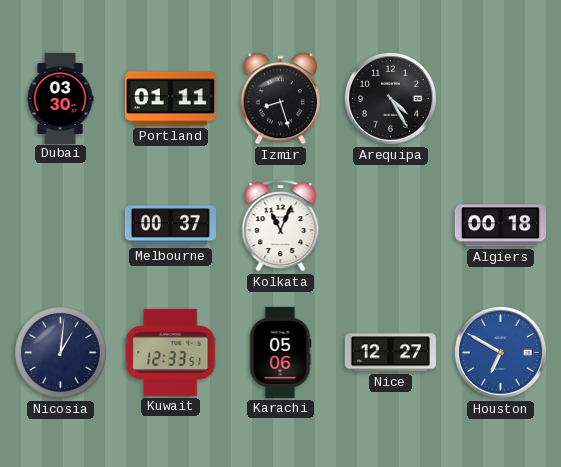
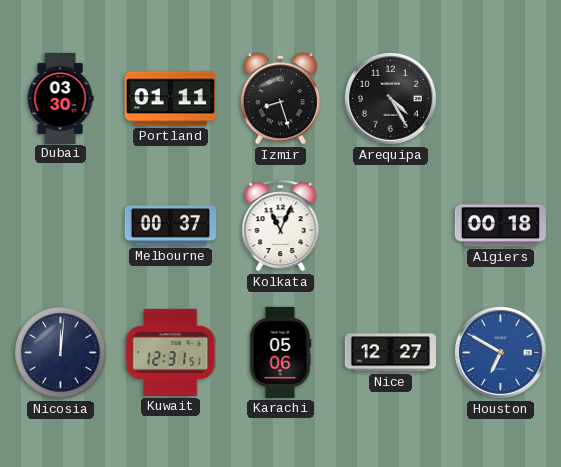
Nicosia: 1:01 -> 12:01 (61, 353)
Kuwait: 12:33 -> 12:31 (171, 352)
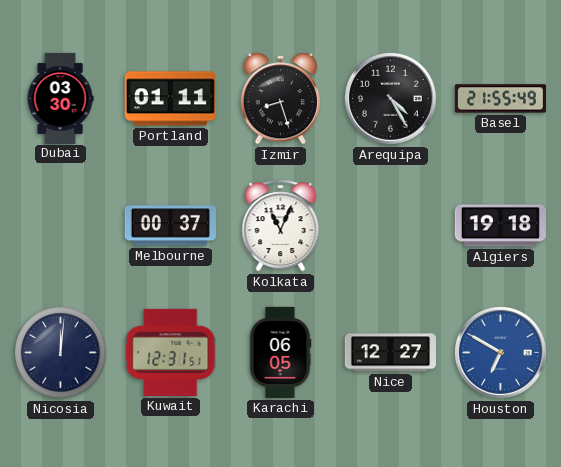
Basel: none -> 21:55 (500, 99)
Algiers: 00:18 -> 19:18 (500, 226)
Karachi: 05:06 -> 06:05 (280, 352)
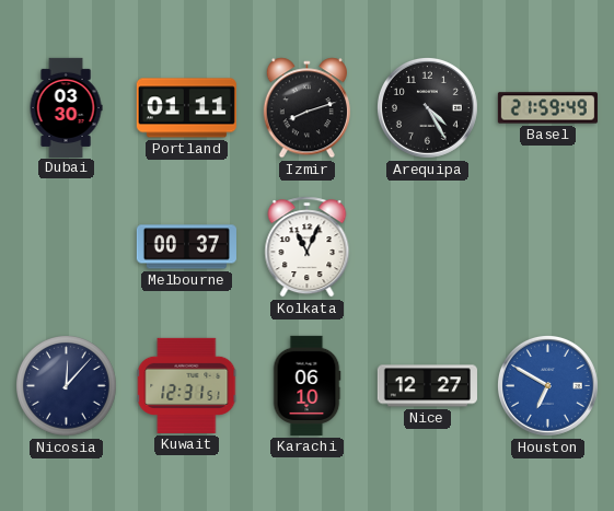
Izmir: 8:27 -> 8:12 (306, 108)
Basel: 21:55 -> 21:59 (547, 108)
Algiers: 19:18 -> none (500, 226)
Nicosia: 12:01 -> 12:07 (67, 386)
Karachi: 06:05 -> 06:10 (306, 385)
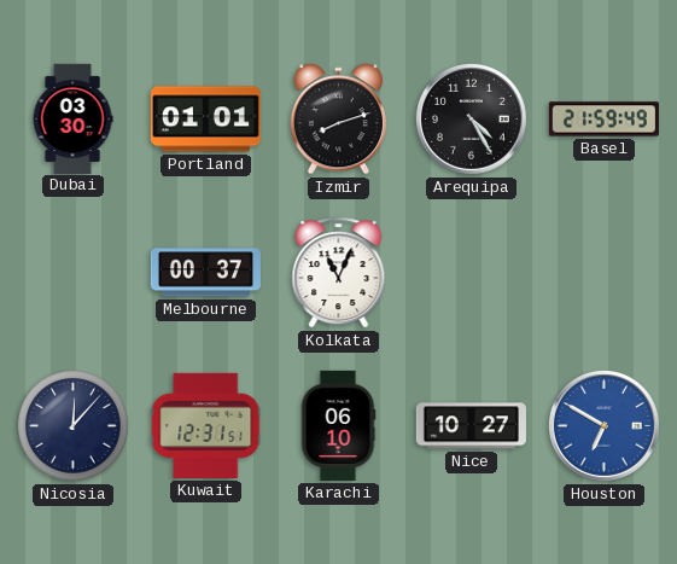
Portland: 01:11 -> 01:01 (205, 120)
Nice: 12:27 -> 10:27 (471, 426)
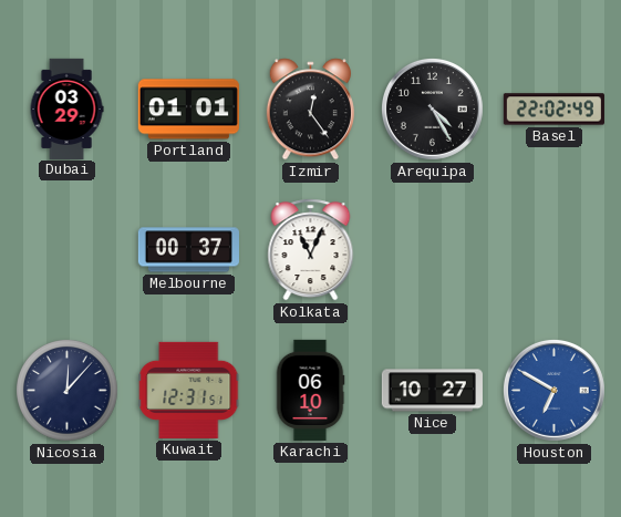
Dubai: 03:30 -> 03:29 (66, 108)
Izmir: 8:12 -> 12:24 (310, 110)
Basel: 21:59 -> 22:02 (553, 110)
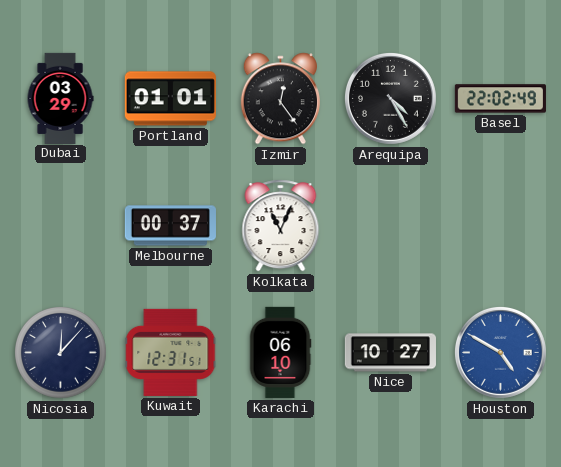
Houston: 6:50 -> 4:50 (500, 352)
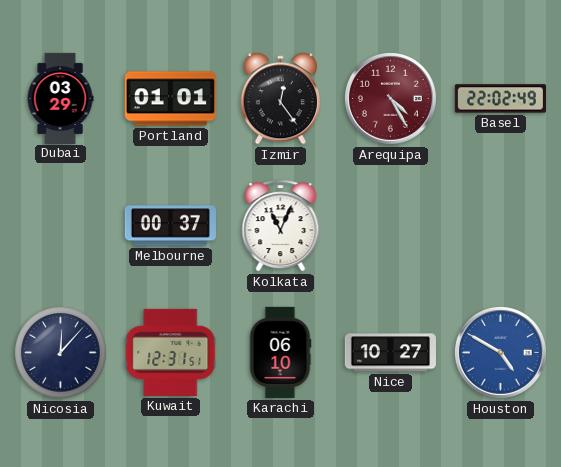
Arequipa dial: black -> burgundy (390, 98)
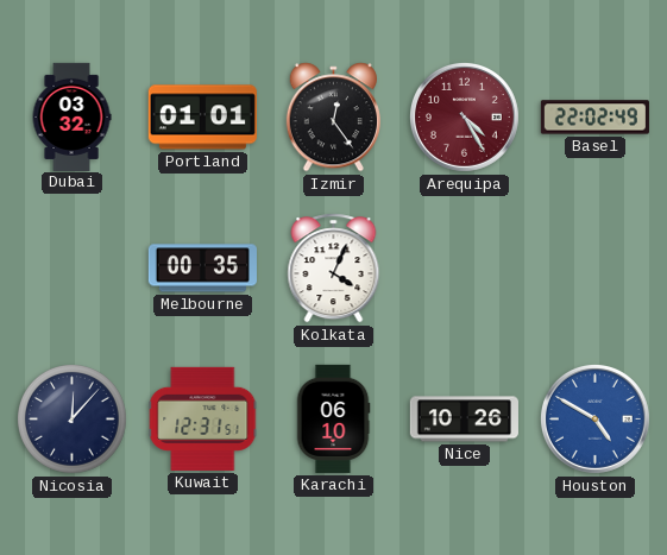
Dubai: 03:29 -> 03:32 (71, 116)
Melbourne: 00:37 -> 00:35 (202, 269)
Kolkata: 11:04 -> 4:04 (334, 269)
Nice: 10:27 -> 10:26 (464, 420)
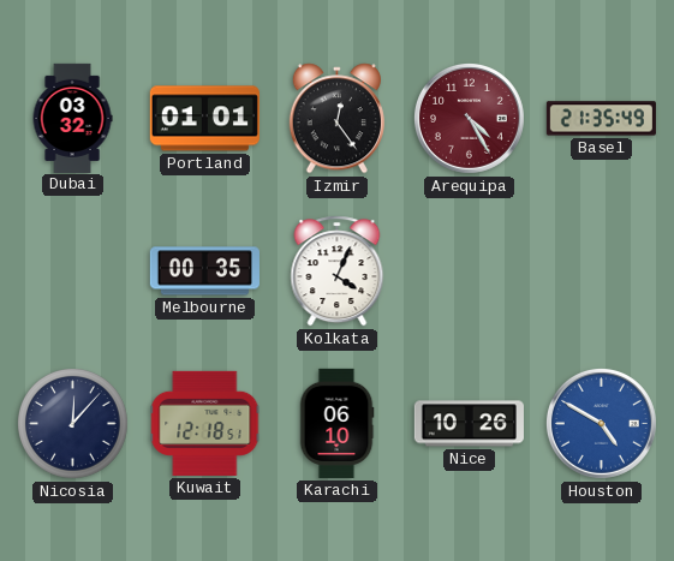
Basel: 22:02 -> 21:35 (601, 119)
Kuwait: 12:31 -> 12:18 (205, 423)
